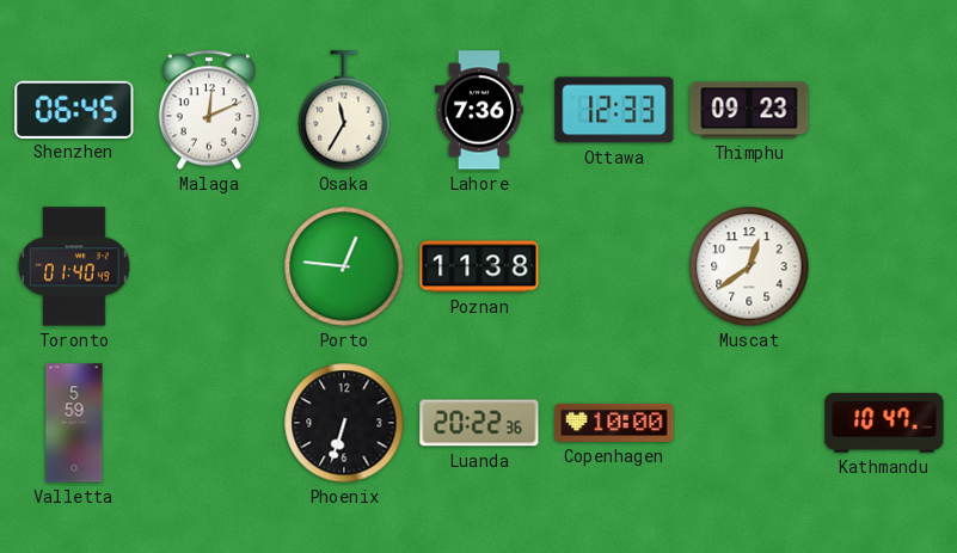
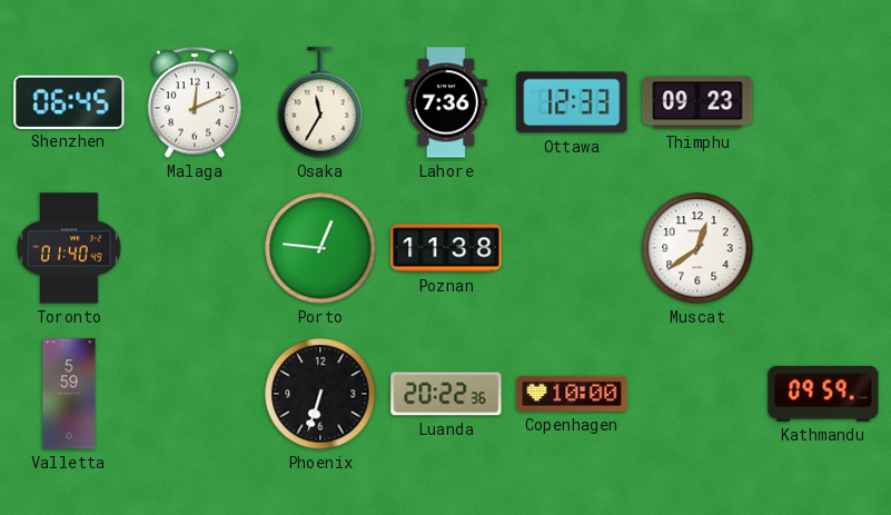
Kathmandu: 10:47 -> 09:59 (823, 394)
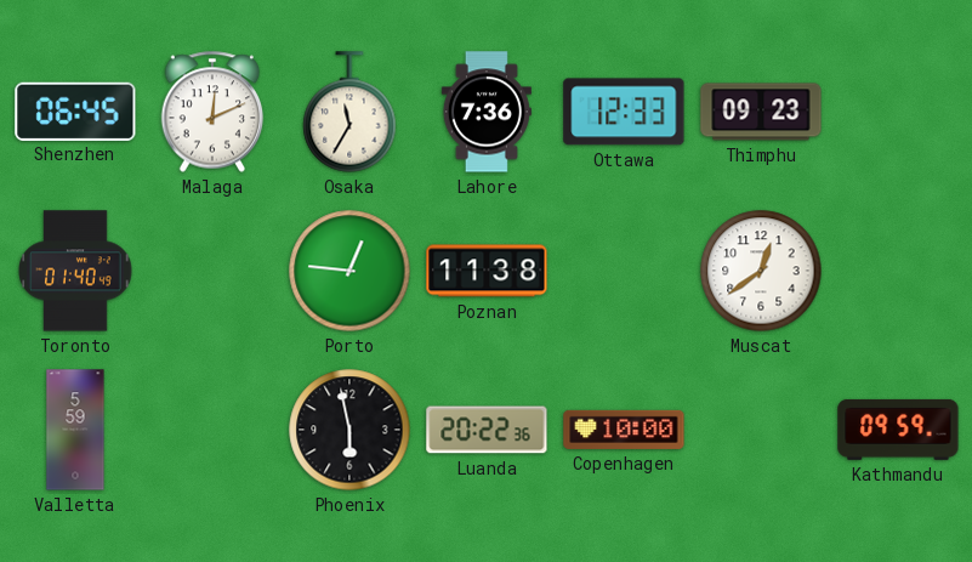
Phoenix: 6:33 -> 5:58 (349, 430)
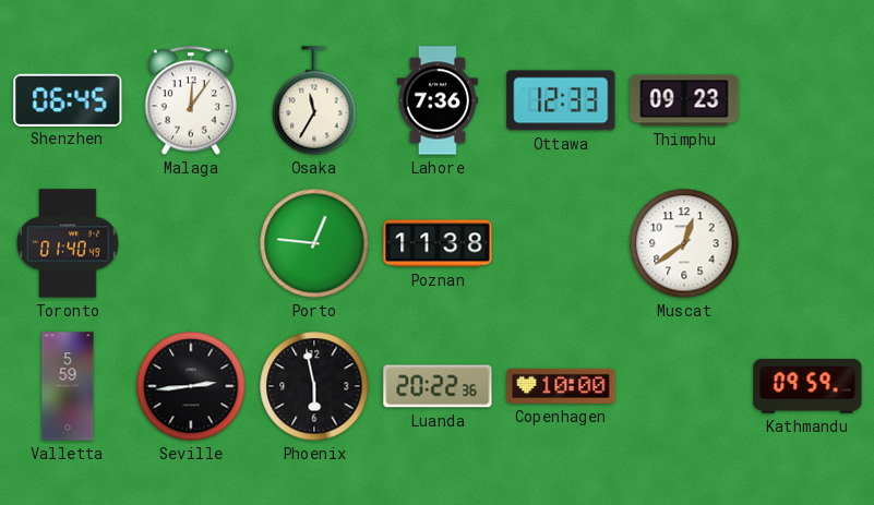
Malaga: 12:11 -> 12:06 (191, 100)
Seville: none -> 2:44 (191, 386)
